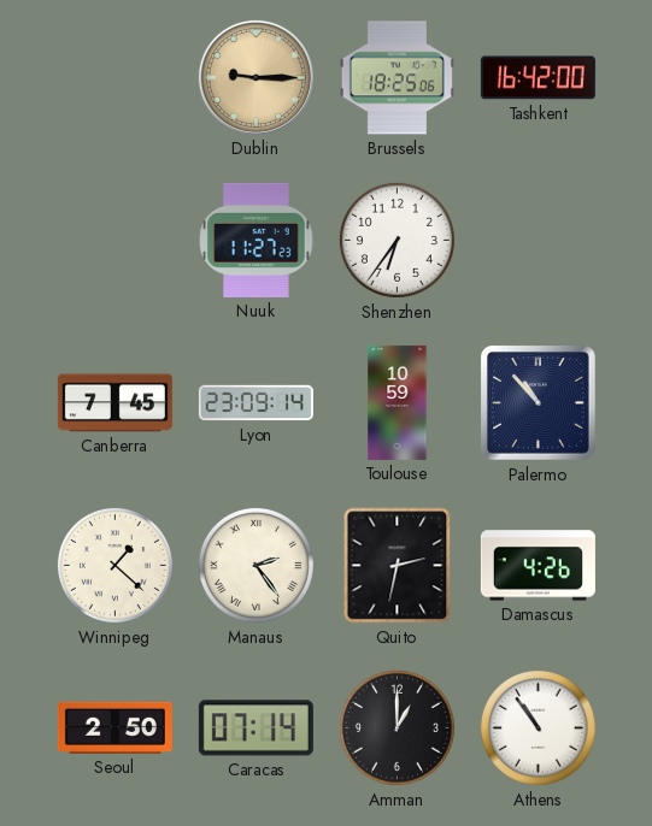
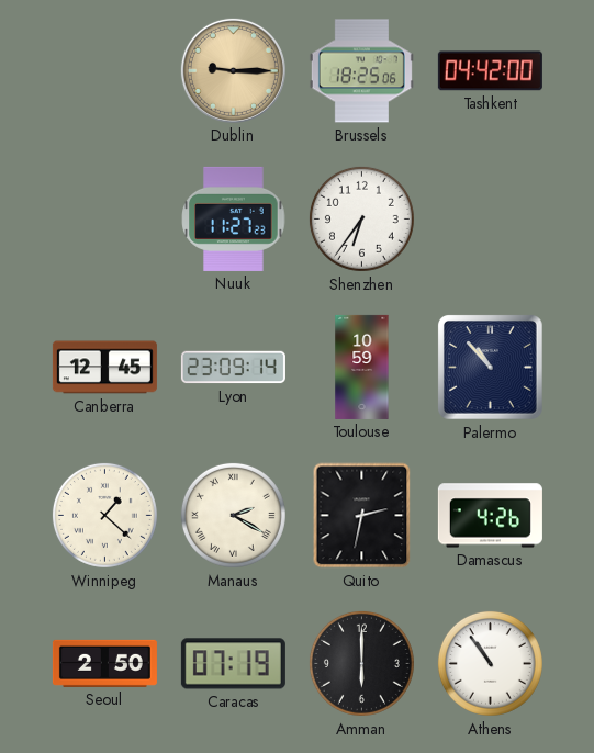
Tashkent: 16:42 -> 04:42 (490, 71)
Canberra: 7:45 -> 12:45 (104, 368)
Manaus: 2:24 -> 2:20 (233, 515)
Caracas: 07:14 -> 07:19 (233, 664)
Amman: 1:00 -> 6:00 (361, 663)
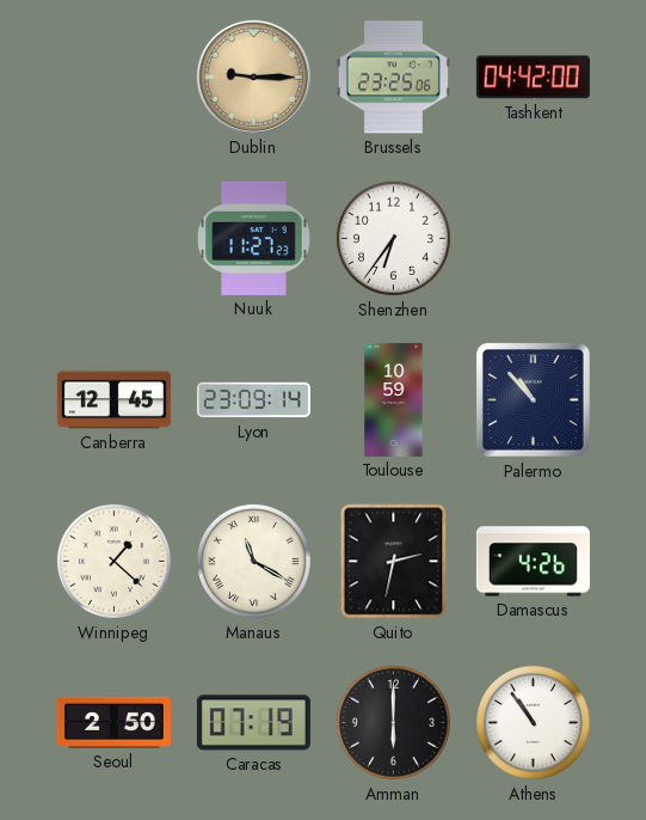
Brussels: 18:25 -> 23:25 (393, 78)
Manaus: 2:20 -> 11:20 (253, 561)
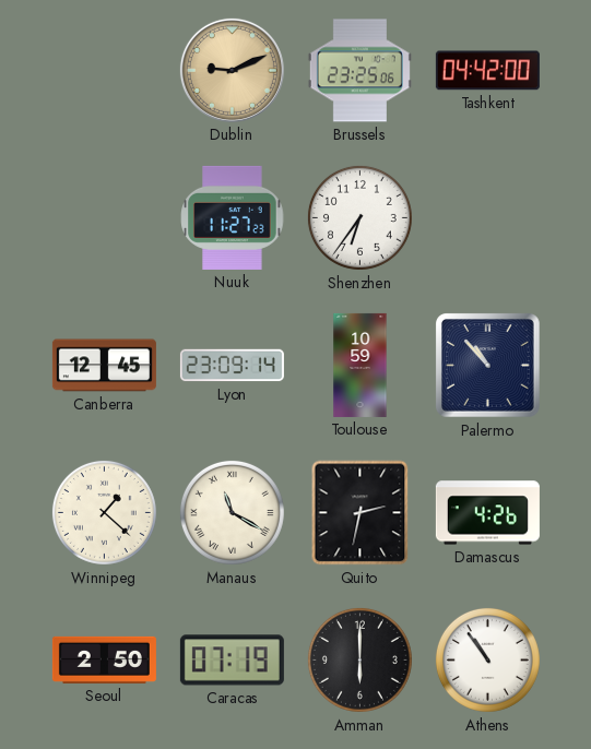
Dublin: 9:15 -> 9:11 (232, 70)
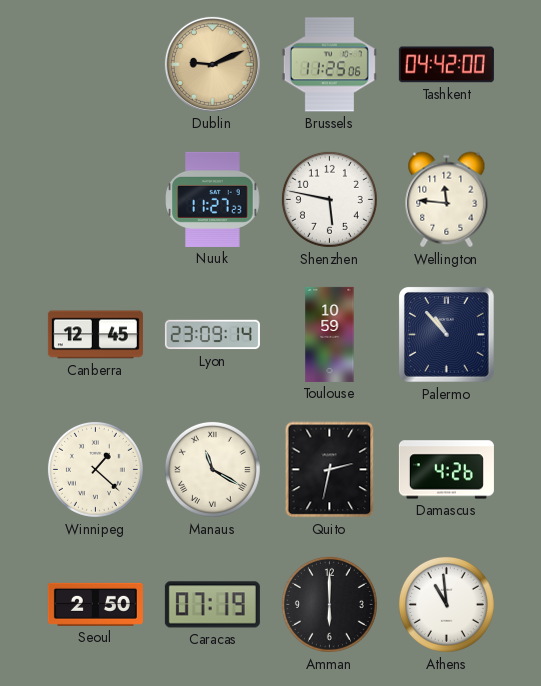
Brussels: 23:25 -> 11:25 (329, 65)
Shenzhen: 6:36 -> 5:47 (329, 199)
Wellington: none -> 11:46 (447, 200)
Athens: 10:54 -> 10:59 (446, 604)
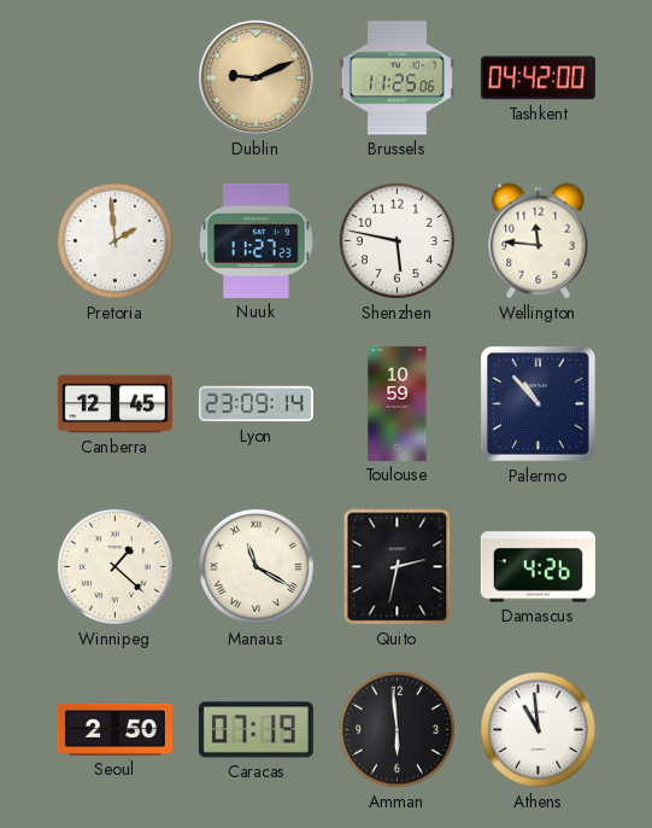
Pretoria: none -> 1:59 (114, 240)
Amman: 6:00 -> 5:59 (397, 729)
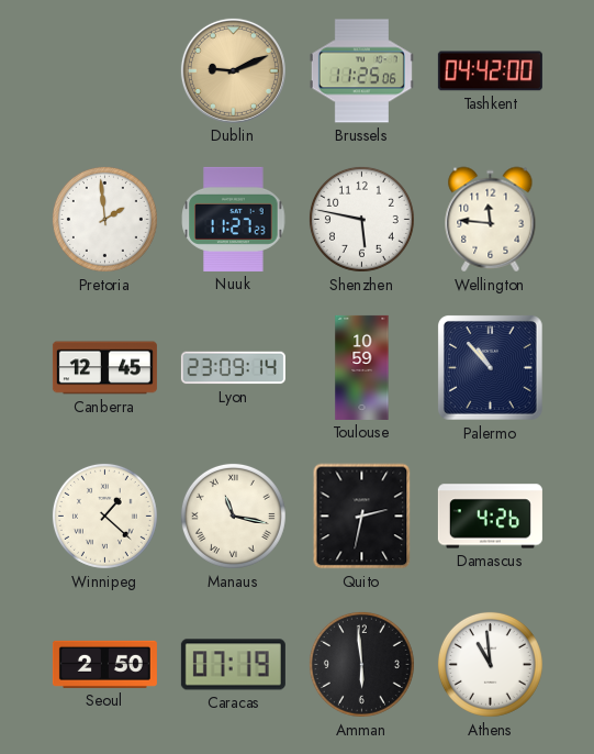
Manaus: 11:20 -> 11:17 (233, 515)
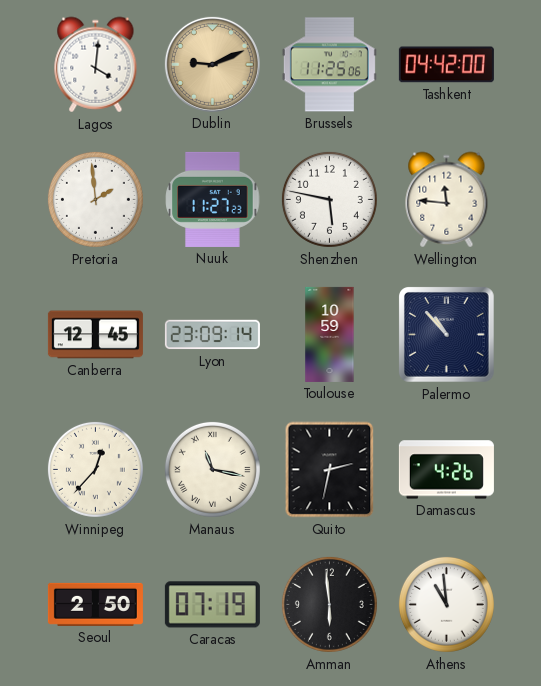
Lagos: none -> 4:01 (96, 65)
Winnipeg: 1:22 -> 12:37 (95, 469)
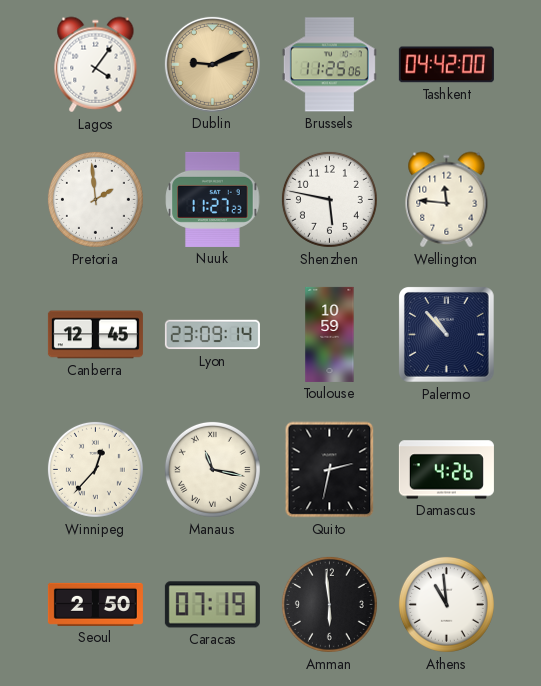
Lagos: 4:01 -> 4:06 (96, 65)
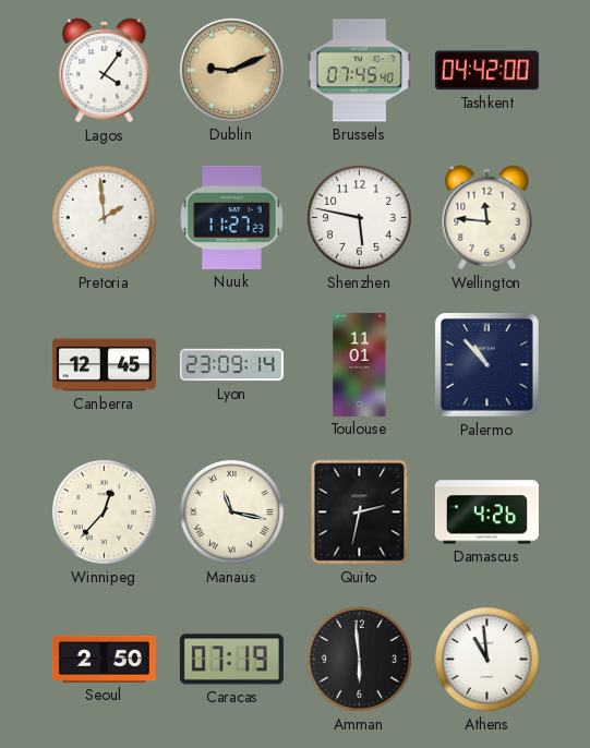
Brussels: 11:25 -> 07:45 (359, 71)
Toulouse: 10:59 -> 11:01 (360, 364)
